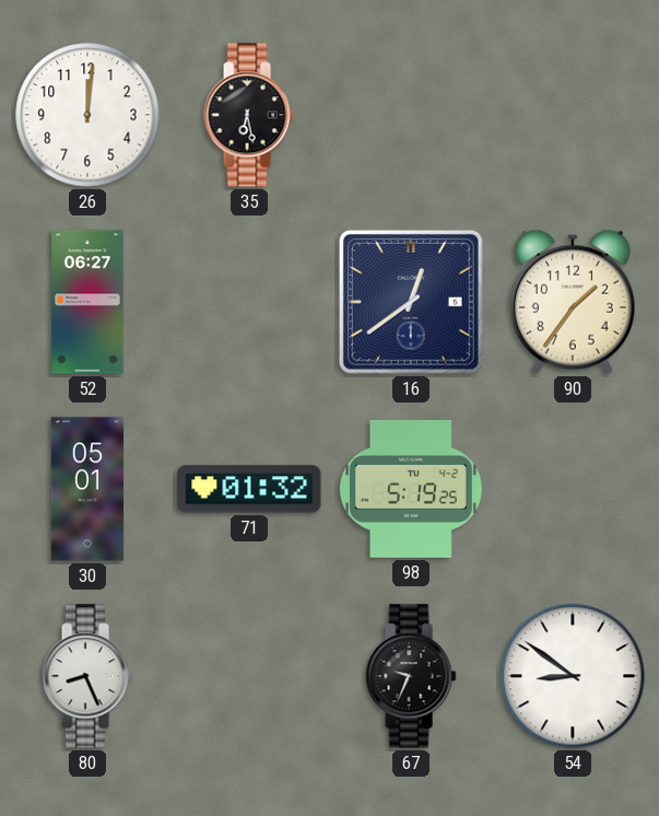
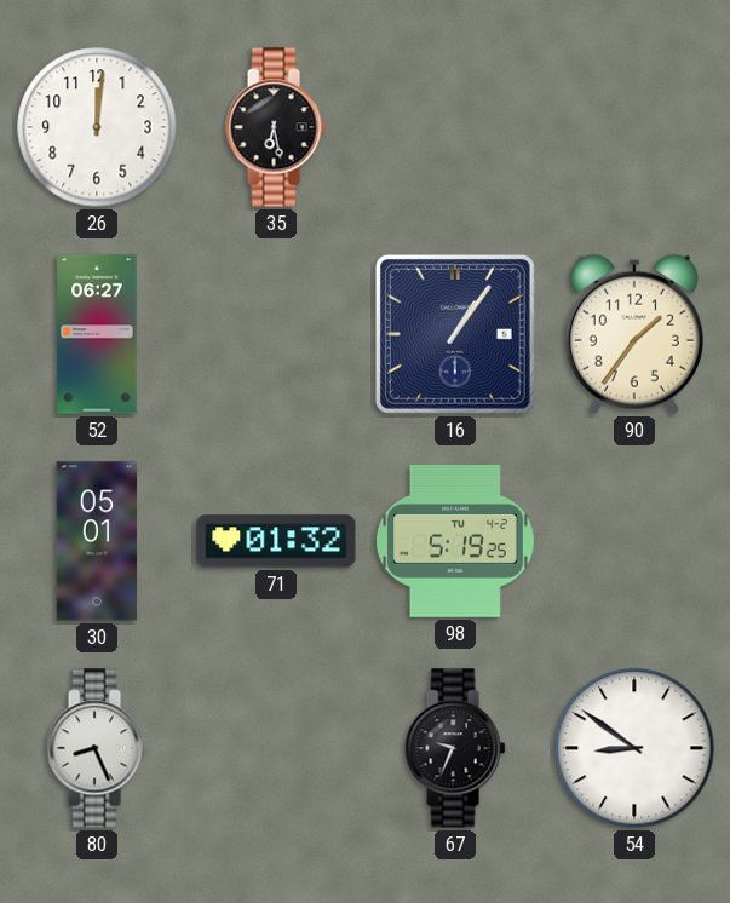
16: 12:39 -> 1:06 (455, 334)
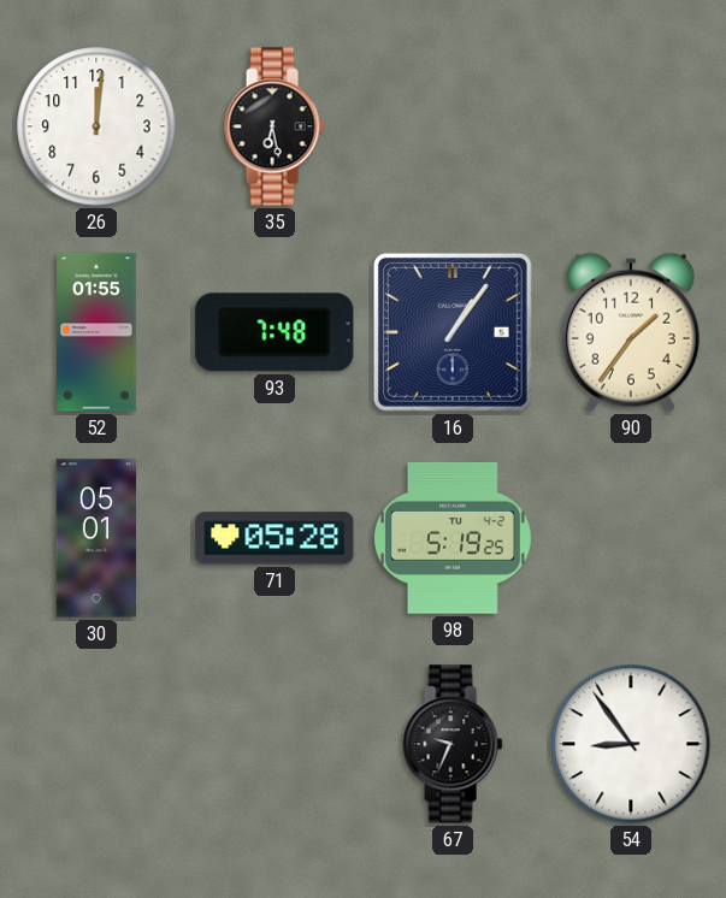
52: 06:27 -> 01:55 (96, 332)
93: none -> 7:48 (275, 332)
71: 01:32 -> 05:28 (275, 538)
80: 8:26 -> none (97, 748)
54: 8:51 -> 8:54 (631, 744)
